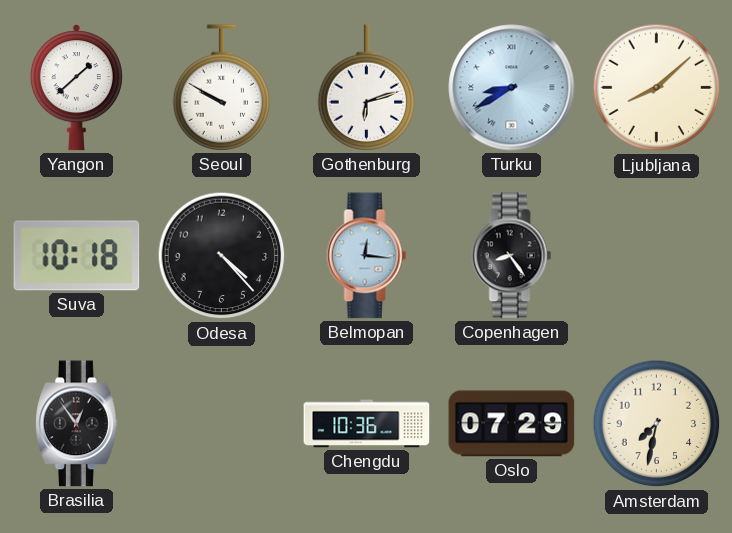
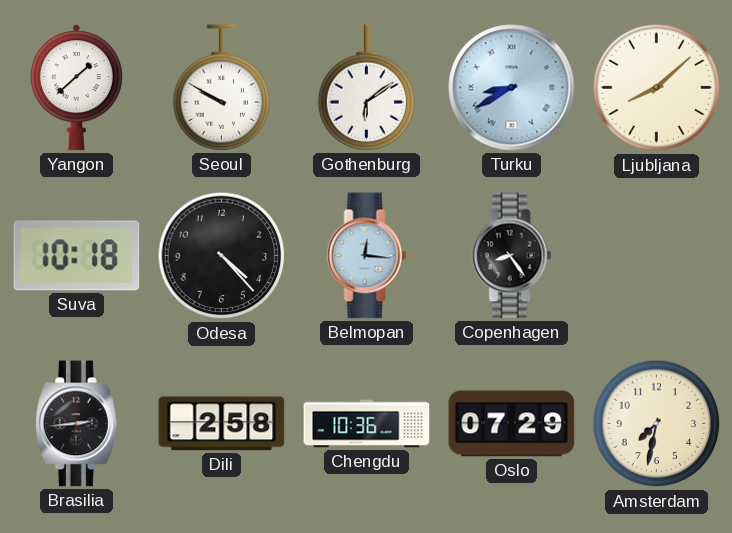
Gothenburg: 6:12 -> 6:09 (367, 88)
Brasilia: 12:54 -> 2:44 (77, 424)
Dili: none -> 2:58 (222, 424)
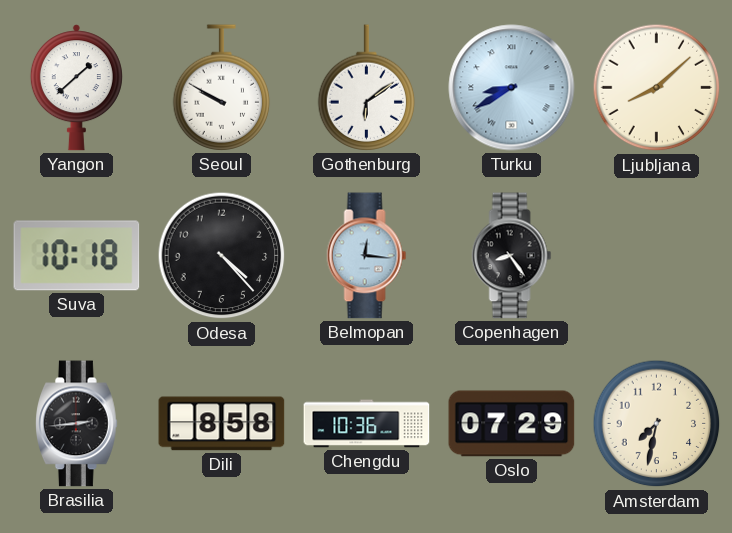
Dili: 2:58 -> 8:58 (222, 424)
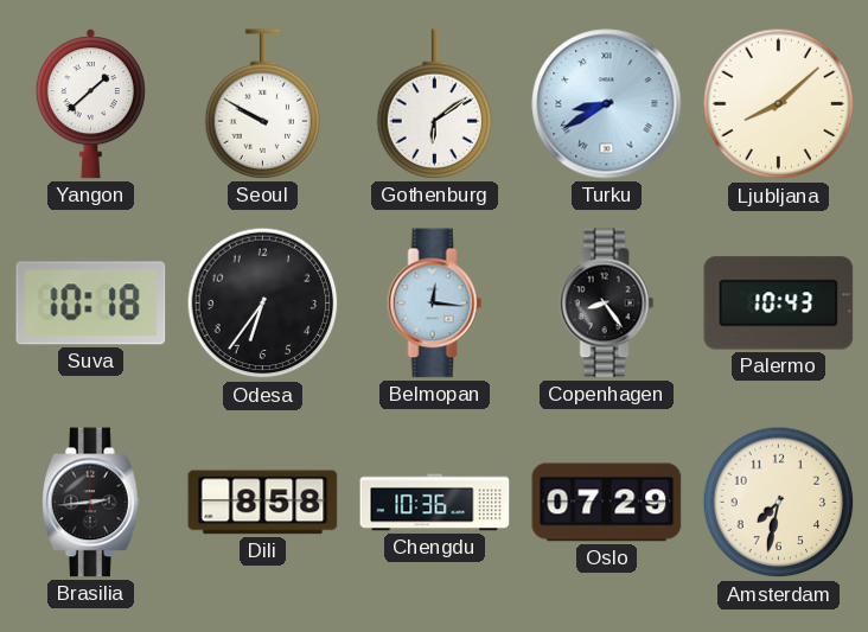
Odesa: 4:23 -> 6:36 (263, 304)
Palermo: none -> 10:43 (779, 304)
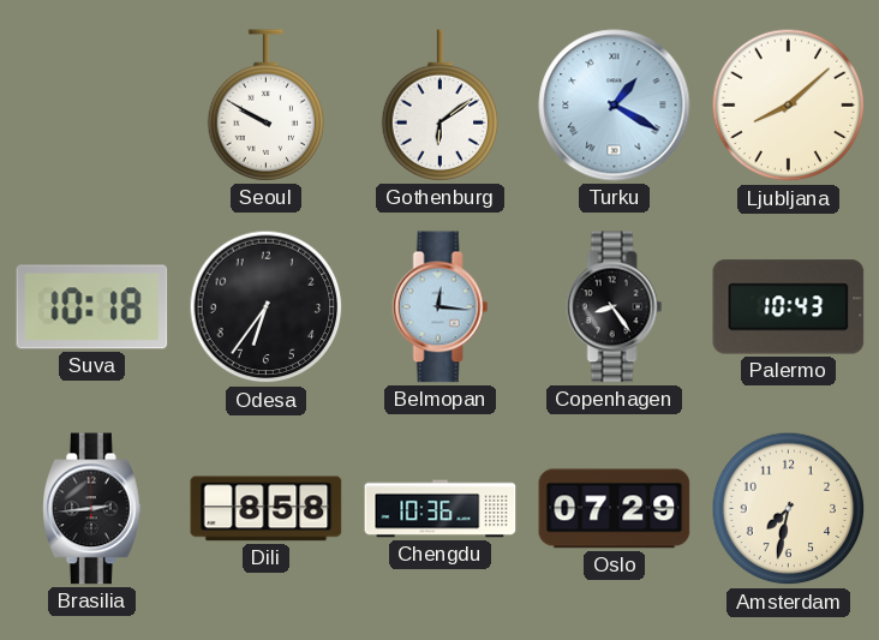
Yangon: 1:38 -> none (90, 104)
Turku: 8:40 -> 1:20 (615, 106)
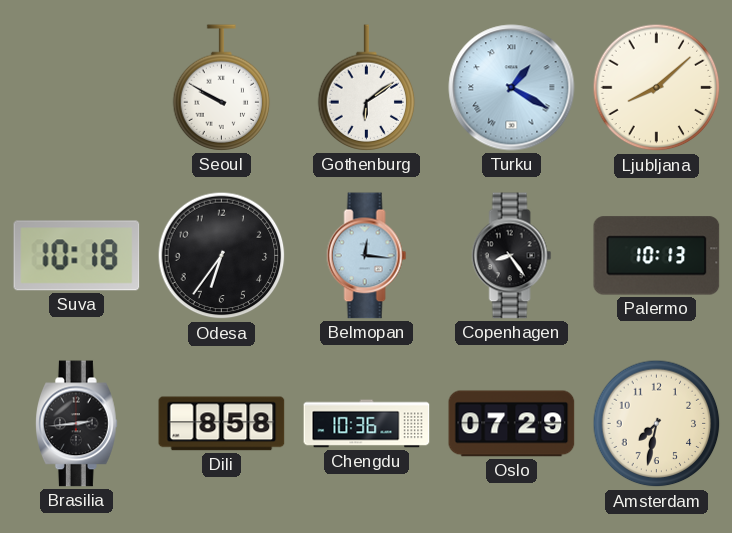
Palermo: 10:43 -> 10:13 (657, 256)
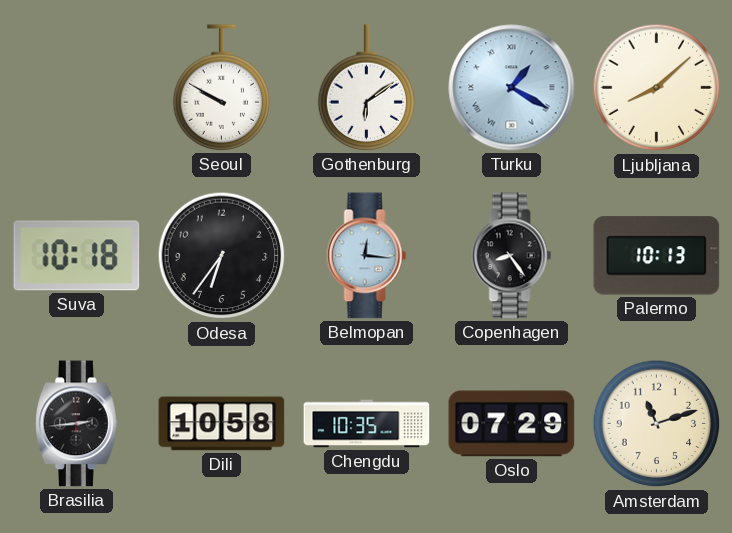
Dili: 8:58 -> 10:58 (222, 424)
Chengdu: 10:36 -> 10:35 (367, 424)
Amsterdam: 7:32 -> 11:12 (657, 424)
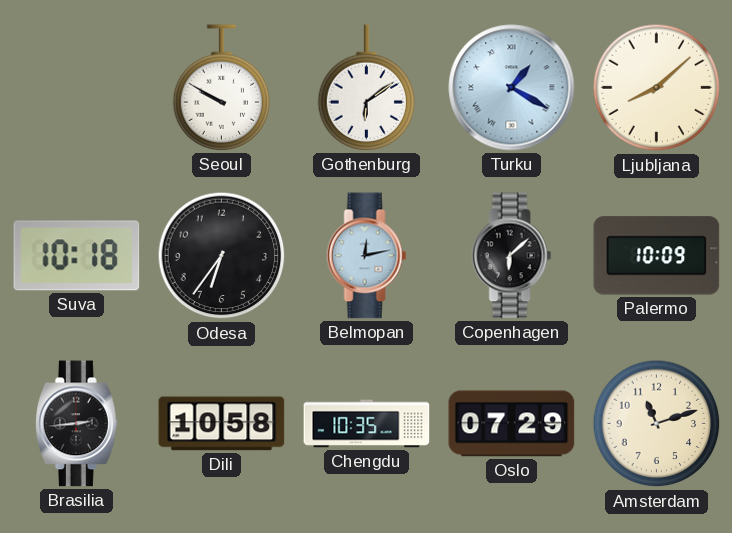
Belmopan: 12:16 -> 12:13 (367, 256)
Copenhagen: 8:24 -> 6:08 (512, 256)
Palermo: 10:13 -> 10:09 (657, 256)
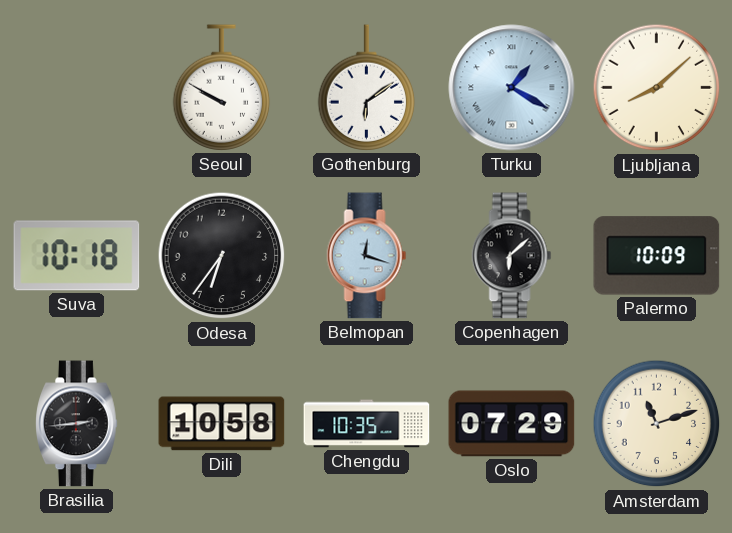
Belmopan: 12:13 -> 12:18 (367, 256)
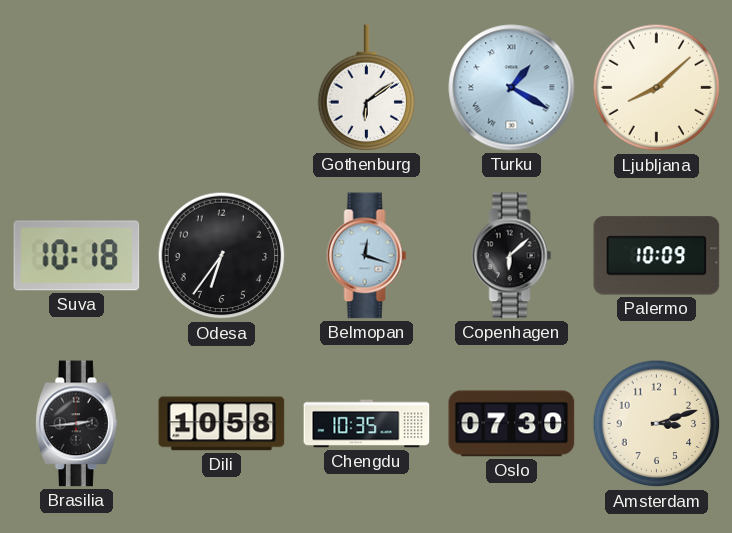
Seoul: 9:50 -> none (222, 88)
Oslo: 07:29 -> 07:30 (512, 424)
Amsterdam: 11:12 -> 3:12 (657, 424)
